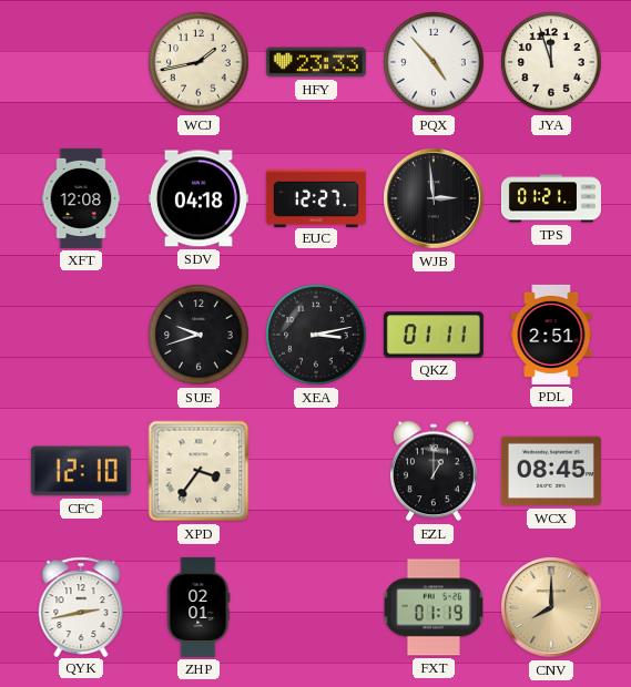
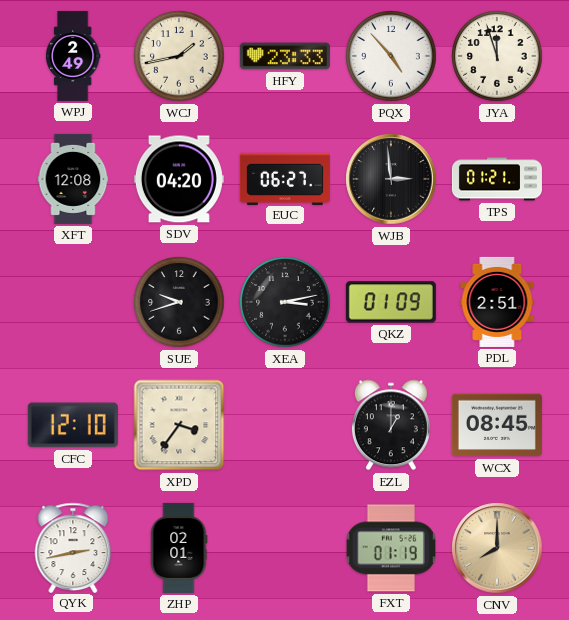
WPJ: none -> 2:49 (73, 56)
SDV: 04:18 -> 04:20 (179, 179)
EUC: 12:27 -> 06:27 (285, 178)
QKZ: 01:11 -> 01:09 (391, 302)
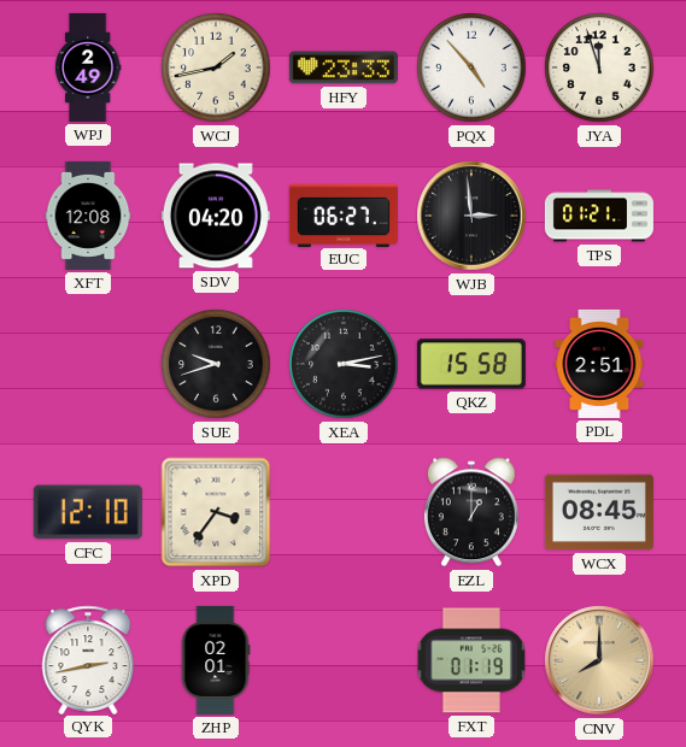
QKZ: 01:09 -> 15:58 (471, 364)
